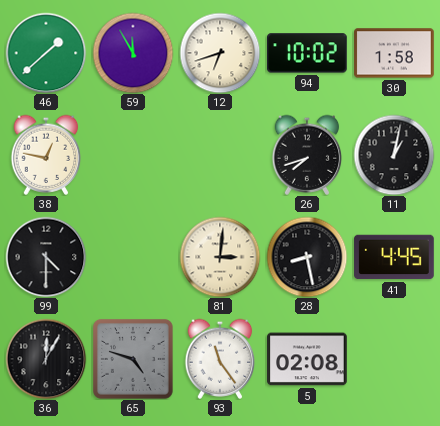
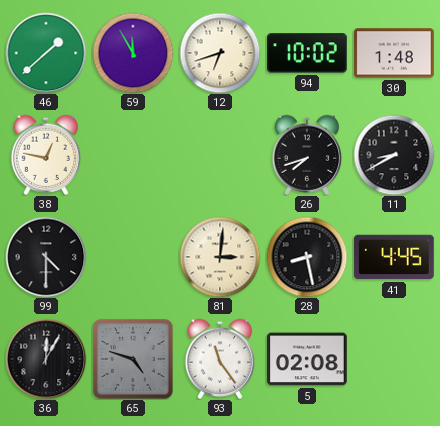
30: 1:58 -> 1:48 (394, 53)
11: 1:02 -> 8:40 (394, 155)
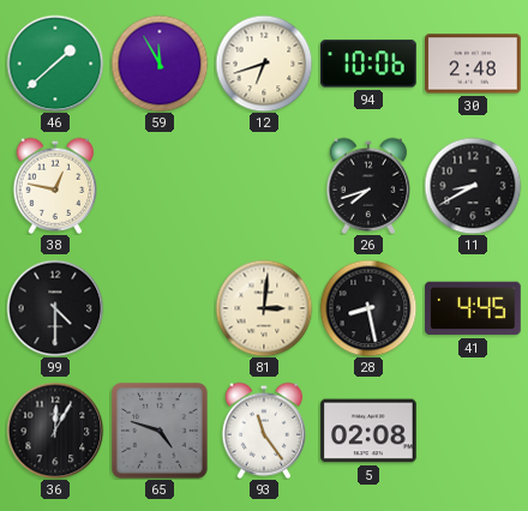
94: 10:02 -> 10:06 (370, 64)
30: 1:48 -> 2:48 (473, 64)
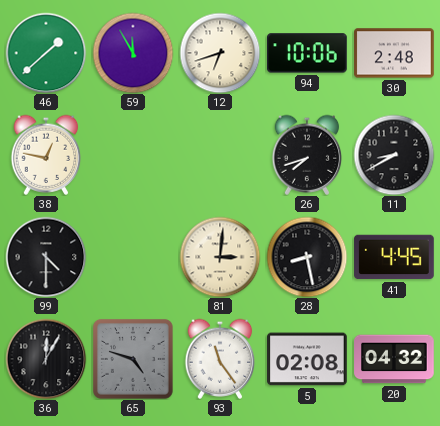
20: none -> 04:32 (394, 359)
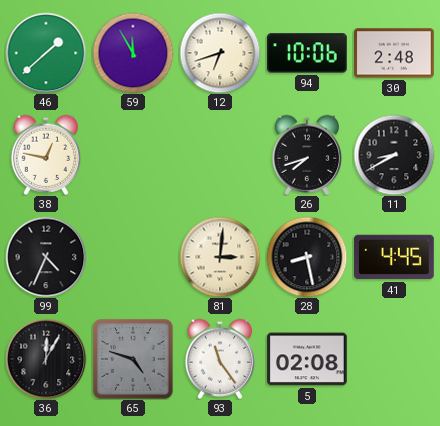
99: 4:30 -> 4:34 (46, 257)
20: 04:32 -> none (394, 359)
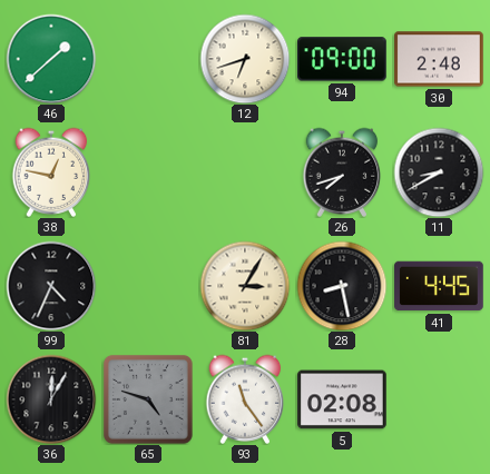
59: 11:55 -> none (133, 53)
94: 10:06 -> 09:00 (343, 59)
81: 3:01 -> 3:05 (245, 286)
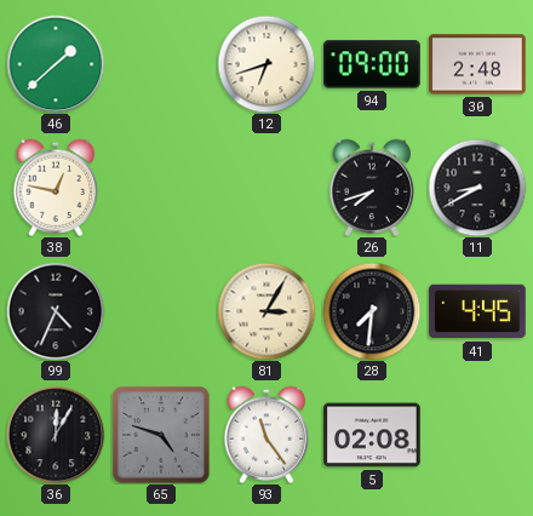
28: 8:28 -> 7:31 (372, 311)
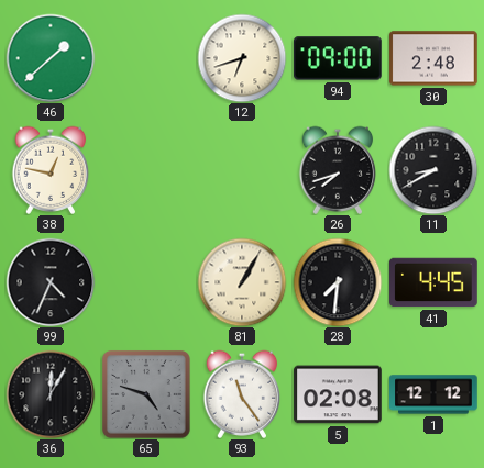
81: 3:05 -> 1:05 (242, 282)
1: none -> 12:12 (433, 394)
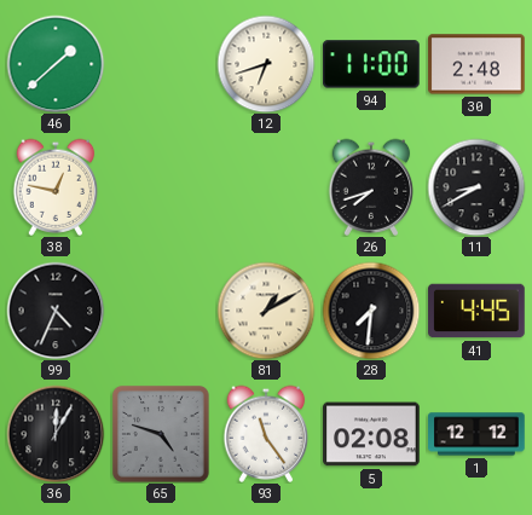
94: 09:00 -> 11:00 (372, 64)
81: 1:05 -> 1:10 (266, 311)
